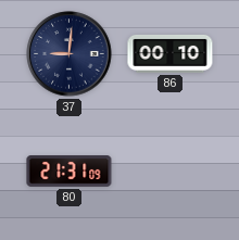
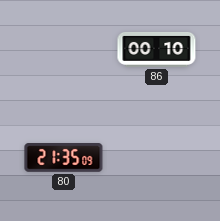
37: 9:01 -> none (70, 54)
80: 21:31 -> 21:35 (64, 158)
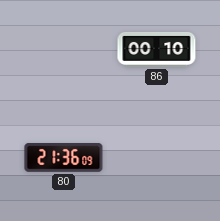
80: 21:35 -> 21:36 (64, 158)
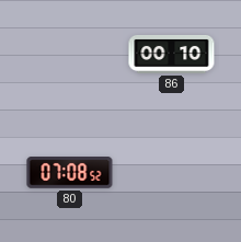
80: 21:36 -> 07:08 (70, 173)
